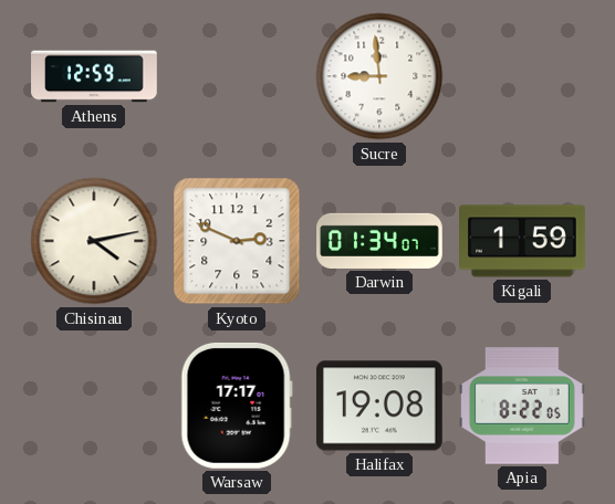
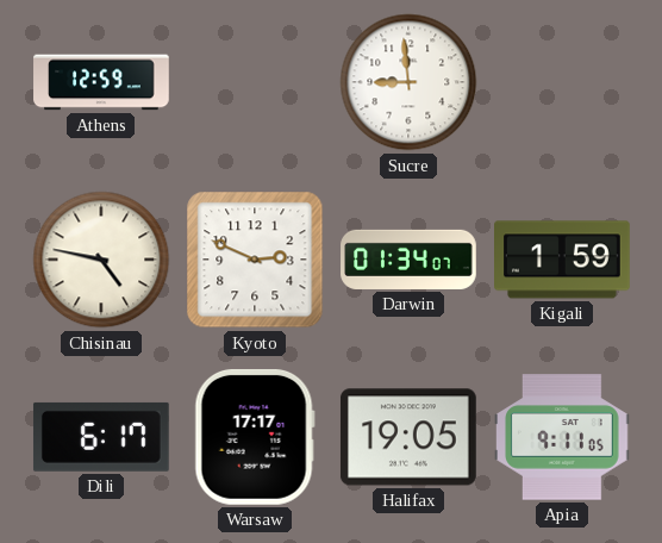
Chisinau: 4:13 -> 4:47 (101, 260)
Dili: none -> 6:17 (101, 437)
Halifax: 19:08 -> 19:05 (408, 437)
Apia: 8:22 -> 9:11 (563, 437)
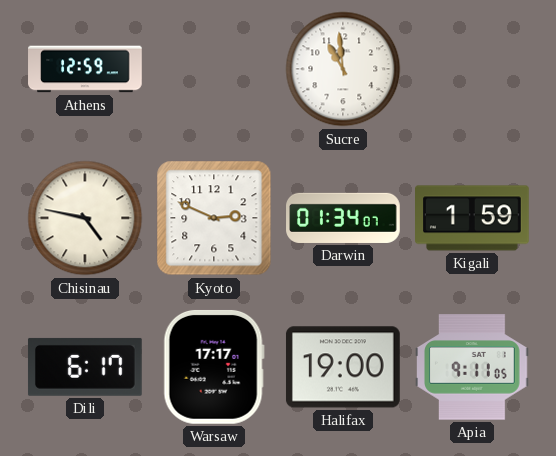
Sucre: 8:59 -> 10:59 (343, 69)
Halifax: 19:05 -> 19:00 (343, 367)
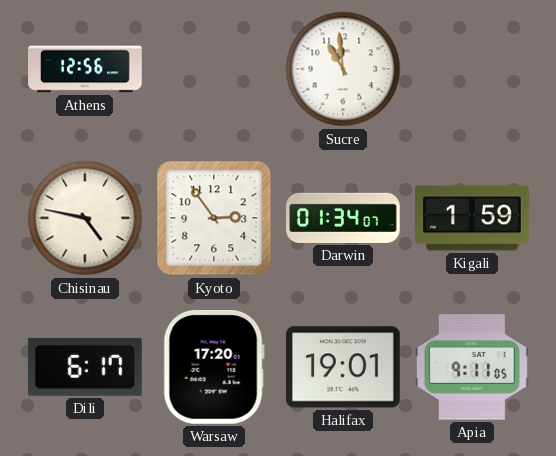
Athens: 12:59 -> 12:56 (85, 69)
Kyoto: 2:49 -> 2:54 (214, 218)
Warsaw: 17:17 -> 17:20 (214, 367)
Halifax: 19:00 -> 19:01 (343, 367)
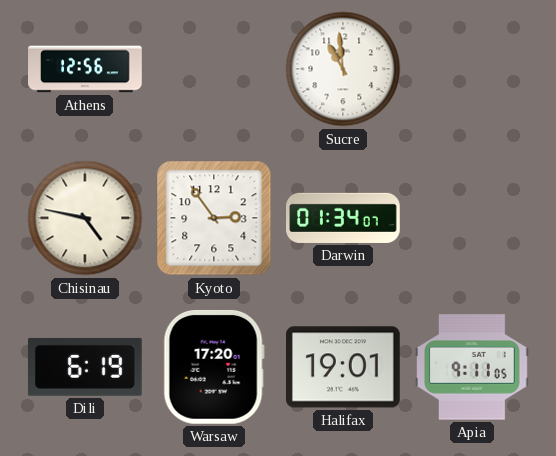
Kigali: 1:59 -> none (473, 218)
Dili: 6:17 -> 6:19 (85, 367)
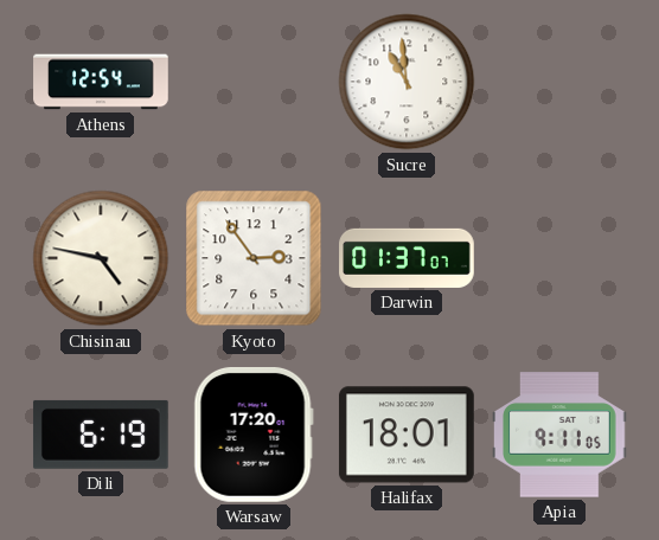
Athens: 12:56 -> 12:54 (101, 82)
Darwin: 01:34 -> 01:37 (407, 258)
Halifax: 19:01 -> 18:01 (407, 435)
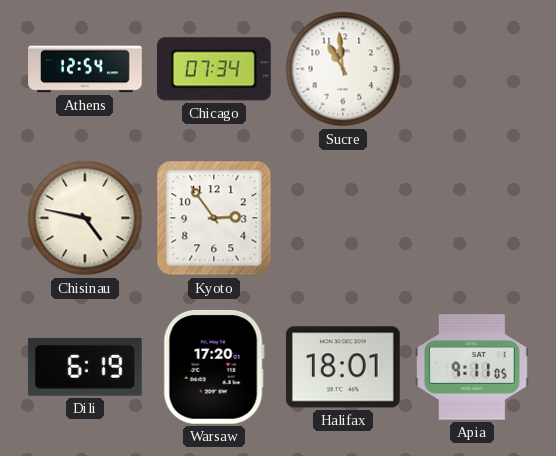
Chicago: none -> 07:34 (214, 69)
Darwin: 01:37 -> none (407, 258)
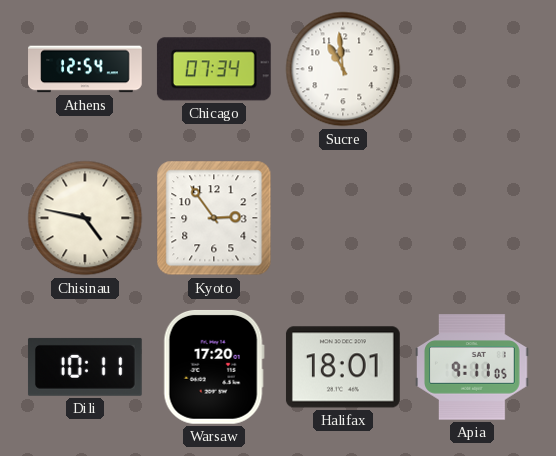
Dili: 6:19 -> 10:11 (85, 367)
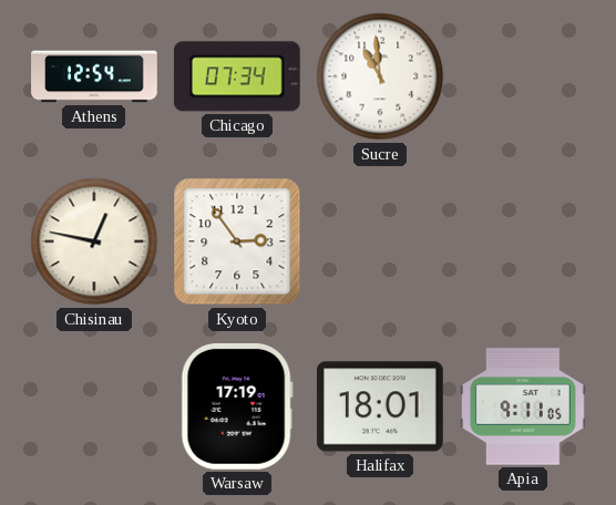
Chisinau: 4:47 -> 12:47 (94, 241)
Dili: 10:11 -> none (85, 367)
Warsaw: 17:20 -> 17:19 (237, 406)
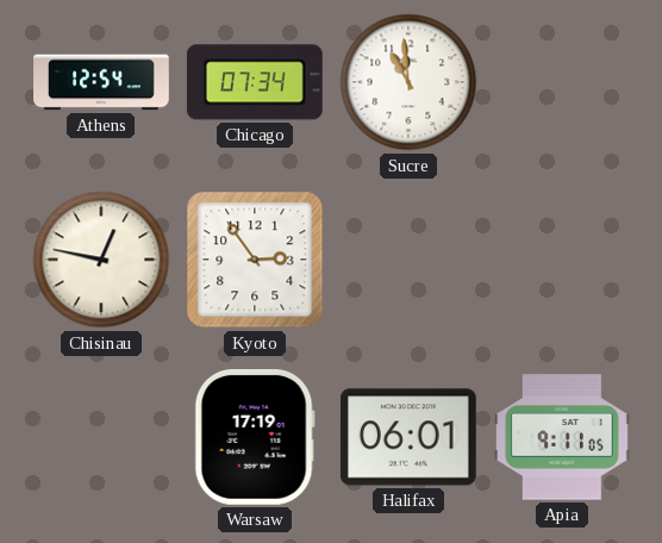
Halifax: 18:01 -> 06:01 (408, 437)
